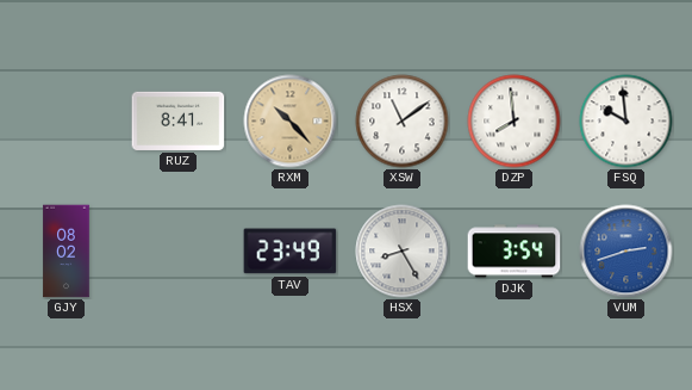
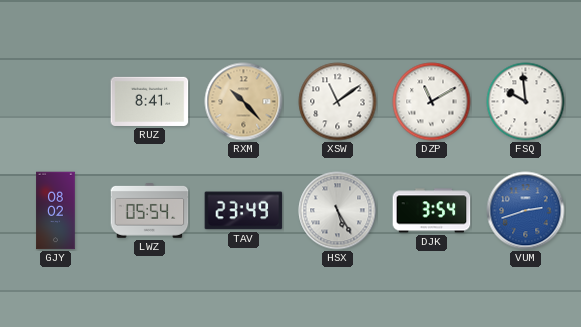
DZP: 7:59 -> 11:10 (432, 102)
LWZ: none -> 05:54 (150, 211)
HSX: 8:25 -> 5:25 (338, 211)
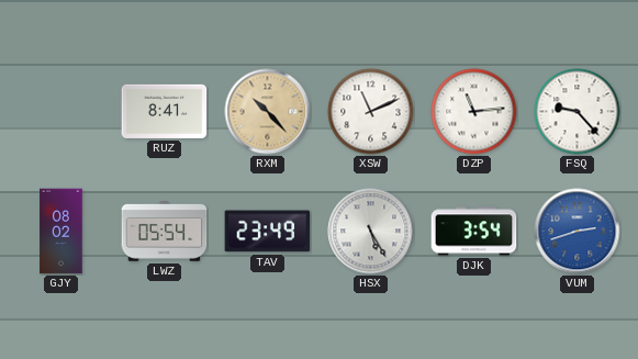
XSW: 11:09 -> 11:11 (371, 112)
DZP: 11:10 -> 11:14 (474, 112)
FSQ: 9:59 -> 9:23 (578, 112)
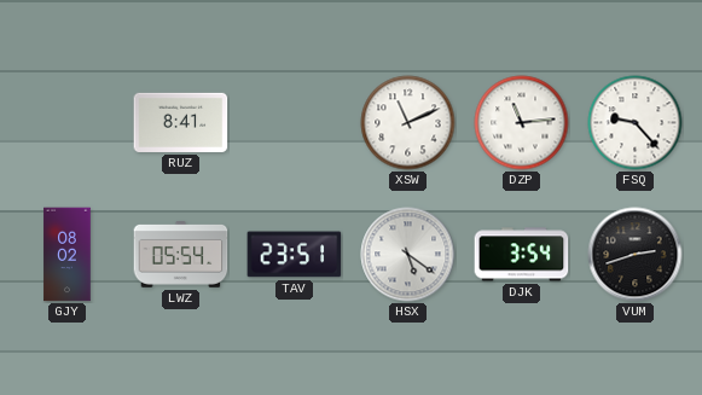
RXM: 10:23 -> none (268, 112)
TAV: 23:49 -> 23:51 (295, 255)
HSX: 5:25 -> 5:21 (408, 255)
VUM dial: blue -> black (636, 255)
